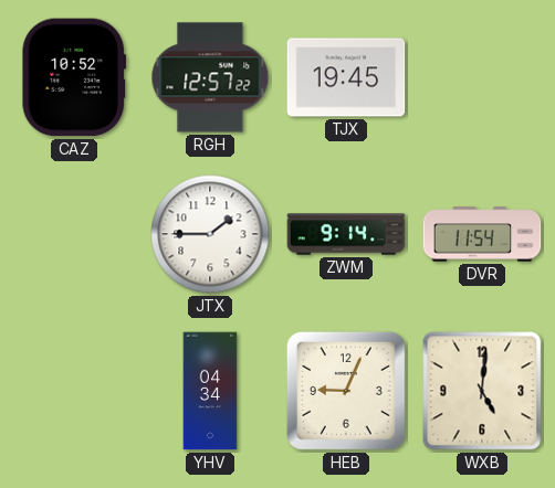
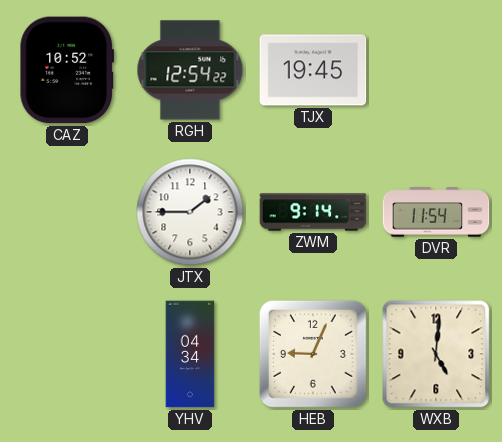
RGH: 12:57 -> 12:54 (190, 70)
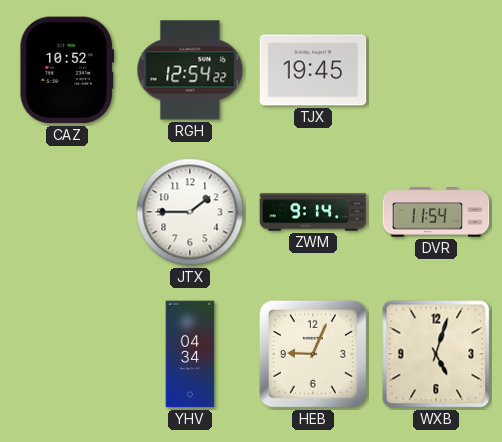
WXB: 5:01 -> 5:03 (436, 354)
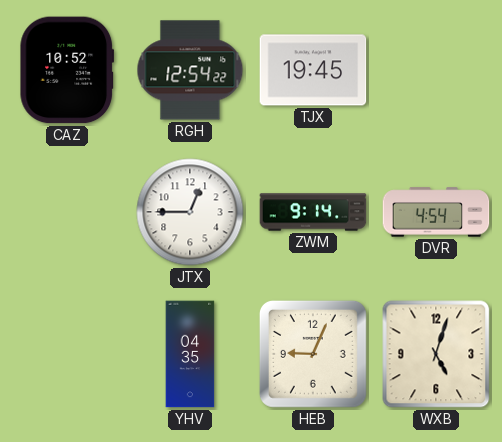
JTX: 1:45 -> 12:45 (190, 212)
DVR: 11:54 -> 4:54 (436, 212)
YHV: 04:34 -> 04:35 (190, 354)
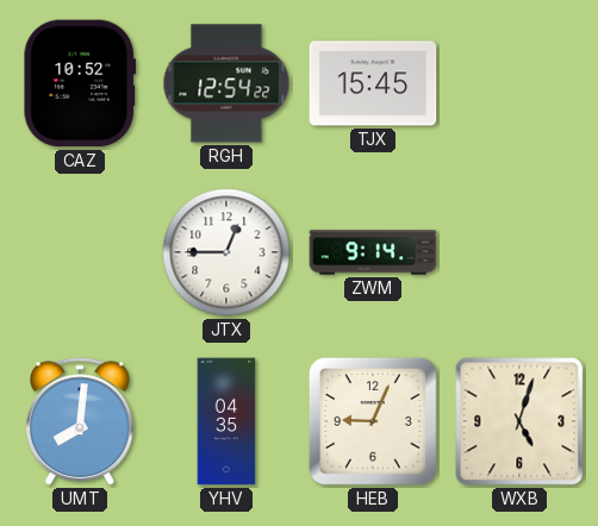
TJX: 19:45 -> 15:45 (373, 83)
DVR: 4:54 -> none (436, 212)
UMT: none -> 8:01 (81, 422)
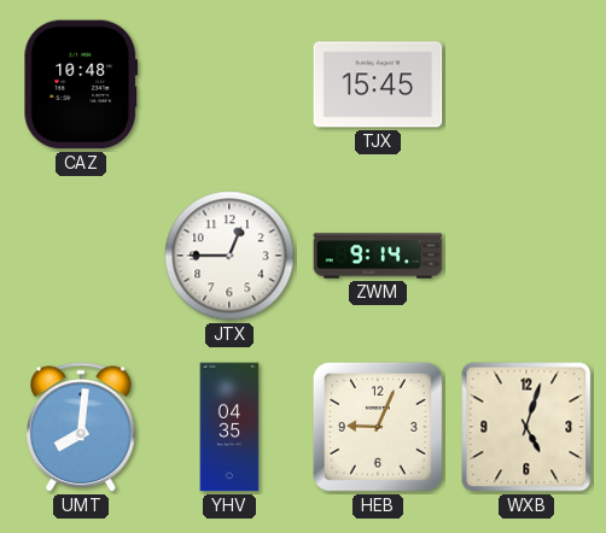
CAZ: 10:52 -> 10:48 (81, 84)
RGH: 12:54 -> none (226, 83)
